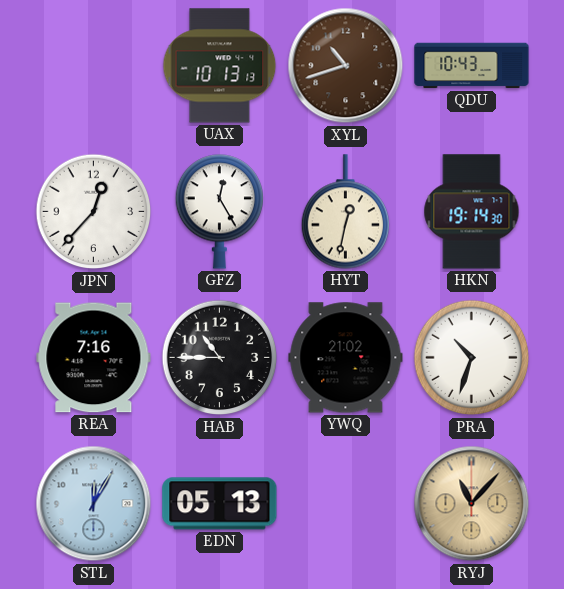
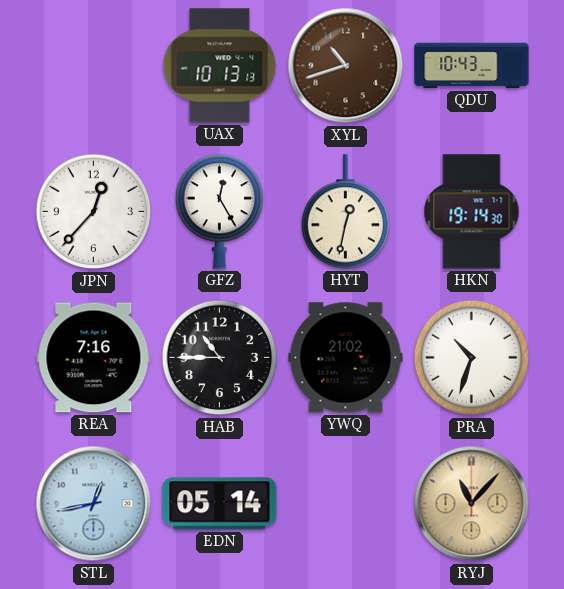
STL: 12:05 -> 12:43 (94, 504)
EDN: 05:13 -> 05:14 (220, 504)
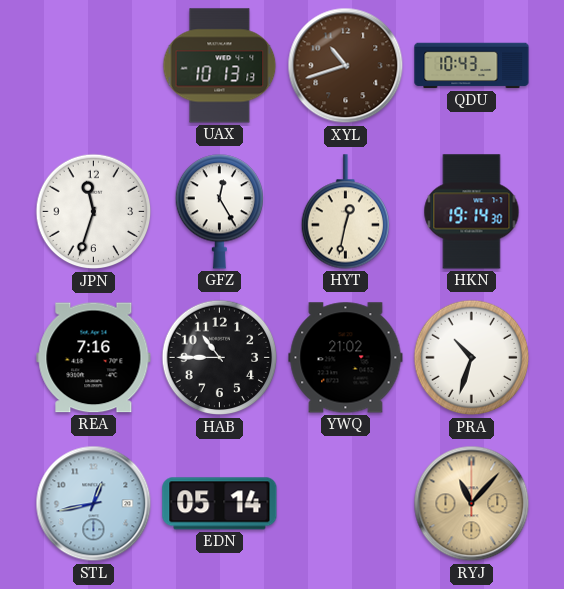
JPN: 12:37 -> 11:33 (94, 212)
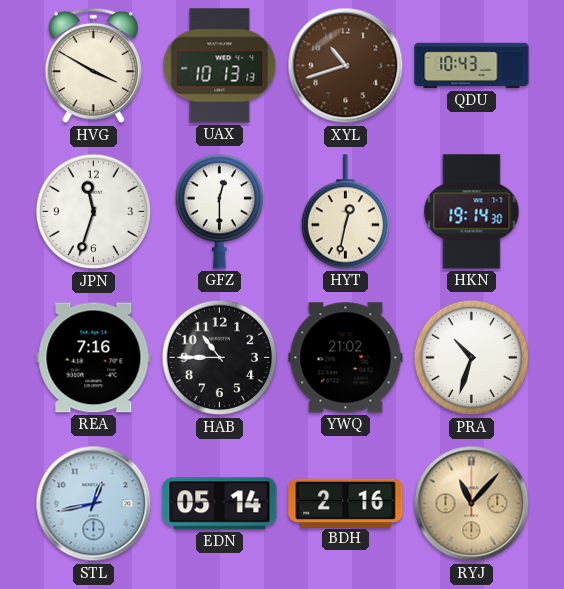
HVG: none -> 3:50 (94, 66)
GFZ: 12:25 -> 12:30 (219, 212)
BDH: none -> 2:16 (346, 503)
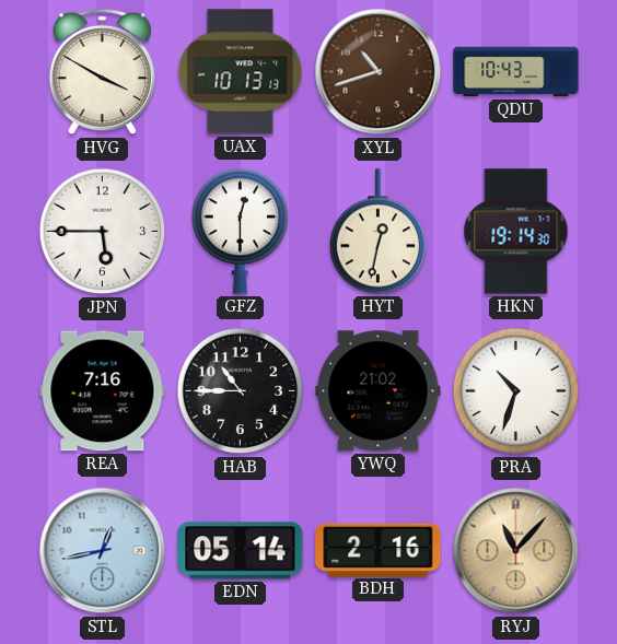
JPN: 11:33 -> 5:45 (103, 232)
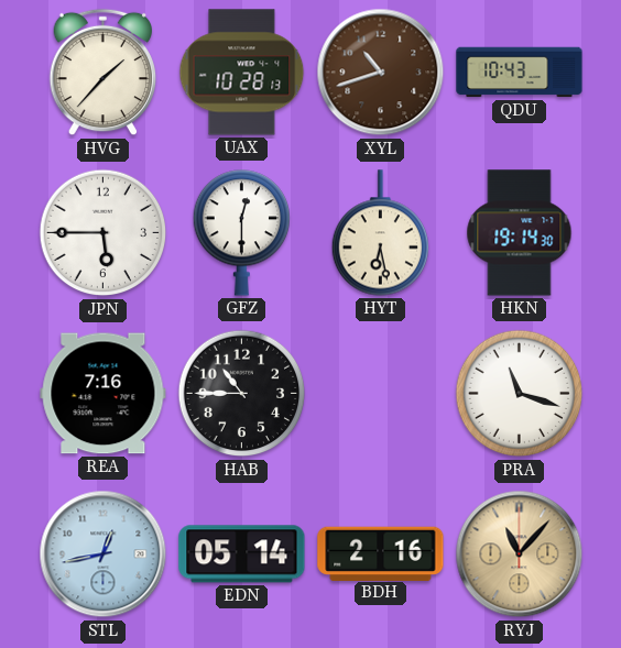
HVG: 3:50 -> 1:37 (103, 73)
UAX: 10:13 -> 10:28 (242, 73)
HYT: 12:32 -> 6:28 (380, 233)
YWQ: 21:02 -> none (379, 391)
PRA: 10:33 -> 11:18 (520, 394)
